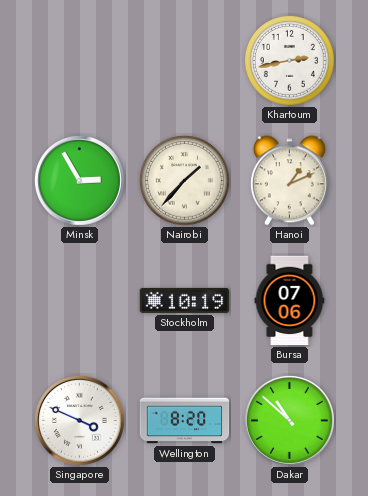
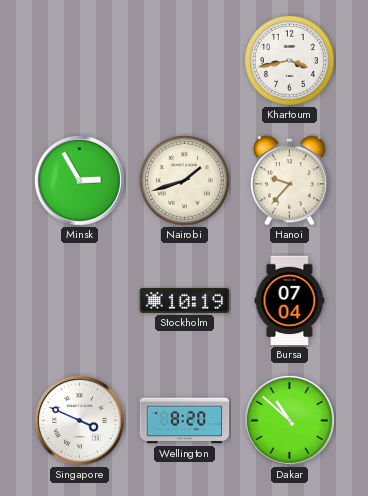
Khartoum: 2:43 -> 3:43 (289, 60)
Nairobi: 1:37 -> 1:42 (184, 180)
Hanoi: 1:11 -> 9:37 (289, 181)
Bursa: 07:06 -> 07:04 (290, 301)
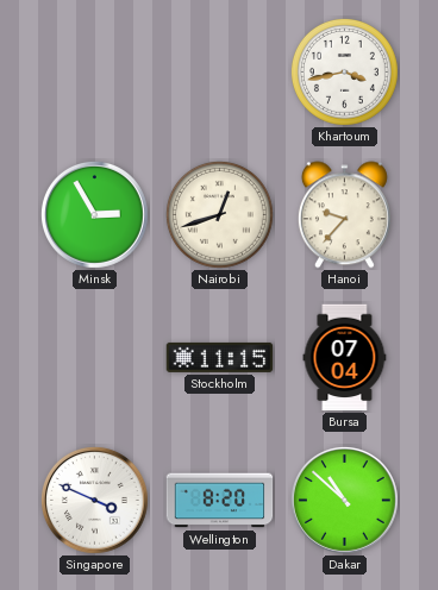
Nairobi: 1:42 -> 12:42 (219, 214)
Stockholm: 10:19 -> 11:15 (220, 357)
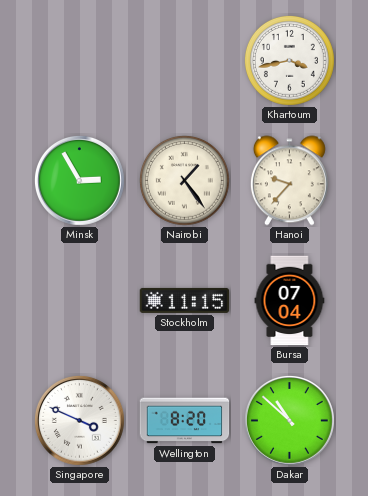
Nairobi: 12:42 -> 1:24 (184, 180)
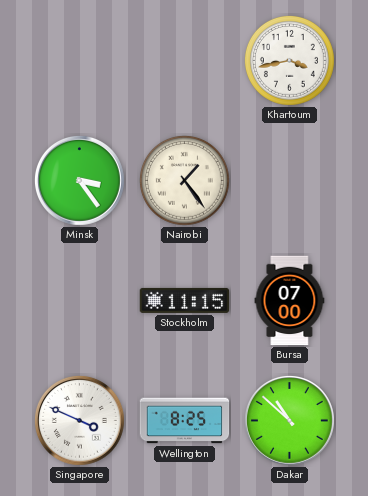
Minsk: 2:55 -> 3:24 (79, 180)
Hanoi: 9:37 -> none (289, 181)
Bursa: 07:04 -> 07:00 (290, 301)
Wellington: 8:20 -> 8:25 (185, 421)
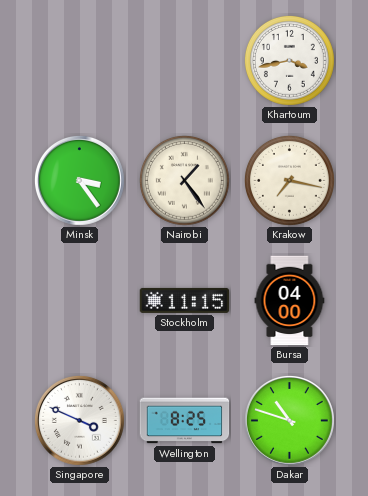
Krakow: none -> 7:17 (289, 180)
Bursa: 07:00 -> 04:00 (290, 301)
Dakar: 10:52 -> 10:48 (289, 420)
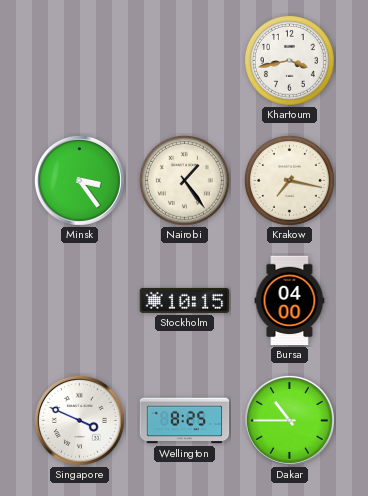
Stockholm: 11:15 -> 10:15 (185, 300)
Dakar: 10:48 -> 10:45 (289, 420)
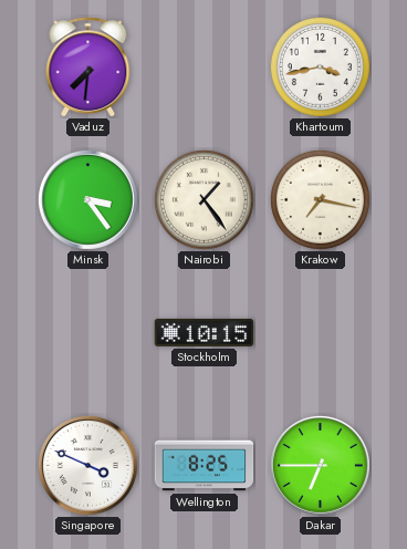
Vaduz: none -> 7:31 (88, 68)
Bursa: 04:00 -> none (290, 301)
Dakar: 10:45 -> 6:45 (320, 465)
